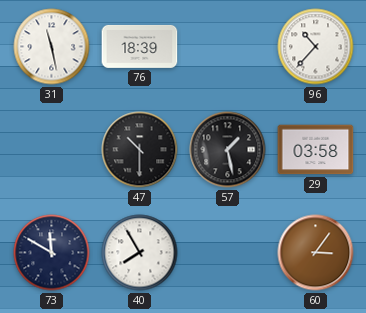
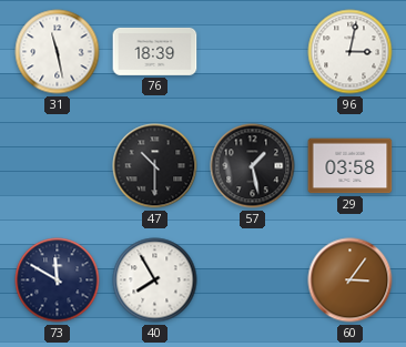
96: 10:37 -> 3:02 (351, 52)
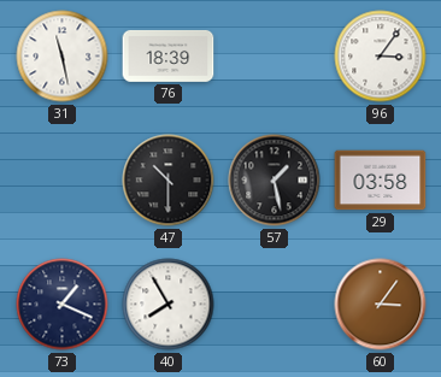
96: 3:02 -> 3:06 (381, 57)
73: 11:50 -> 1:19 (63, 305)
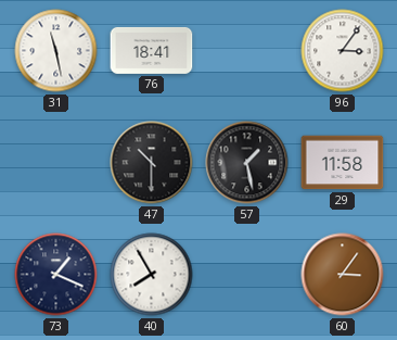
76: 18:39 -> 18:41 (152, 50)
29: 03:58 -> 11:58 (343, 163)
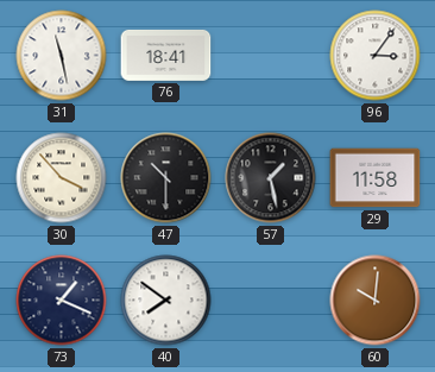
30: none -> 3:53 (62, 178)
40: 7:55 -> 7:51 (166, 301)
60: 3:06 -> 10:01 (376, 301)
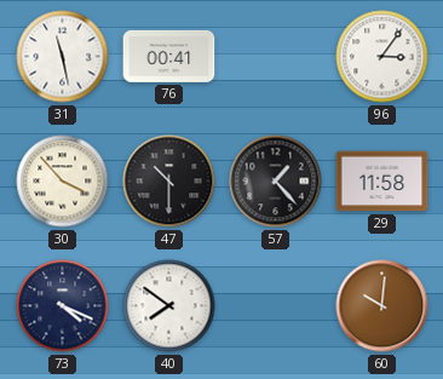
76: 18:41 -> 00:41 (169, 56)
57: 1:28 -> 1:23 (276, 182)
73: 1:19 -> 4:19 (63, 306)
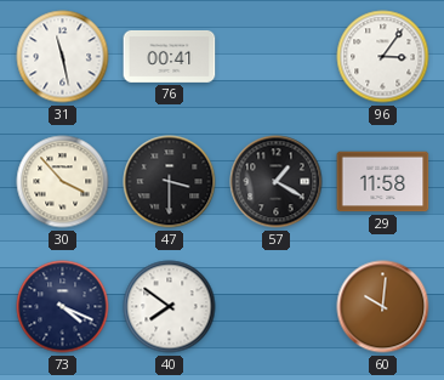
47: 10:30 -> 3:30 (170, 182)
57: 1:23 -> 1:20 (277, 182)
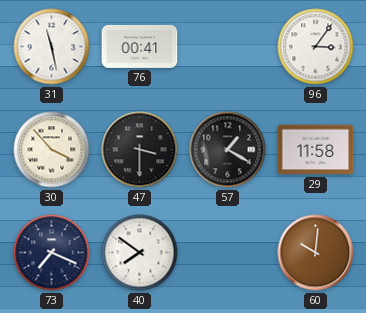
73: 4:19 -> 7:19 (52, 253)
